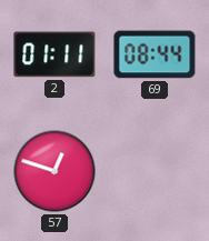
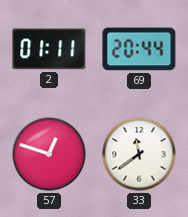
69: 08:44 -> 20:44 (139, 49)
33: none -> 11:39 (139, 154)
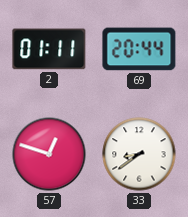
33: 11:39 -> 8:39 (139, 154)
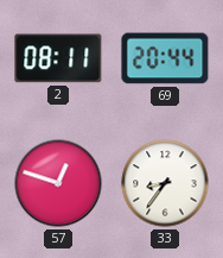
2: 01:11 -> 08:11 (58, 58)
33: 8:39 -> 8:36 (165, 183)
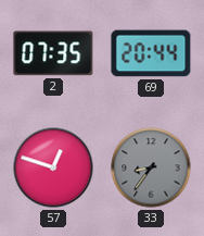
2: 08:11 -> 07:35 (53, 53)
33 dial: white -> grey (151, 167)
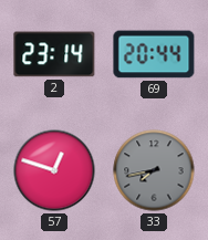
2: 07:35 -> 23:14 (54, 54)
33: 8:36 -> 7:43 (154, 170)
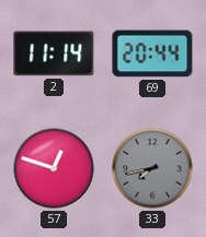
2: 23:14 -> 11:14 (54, 54)
